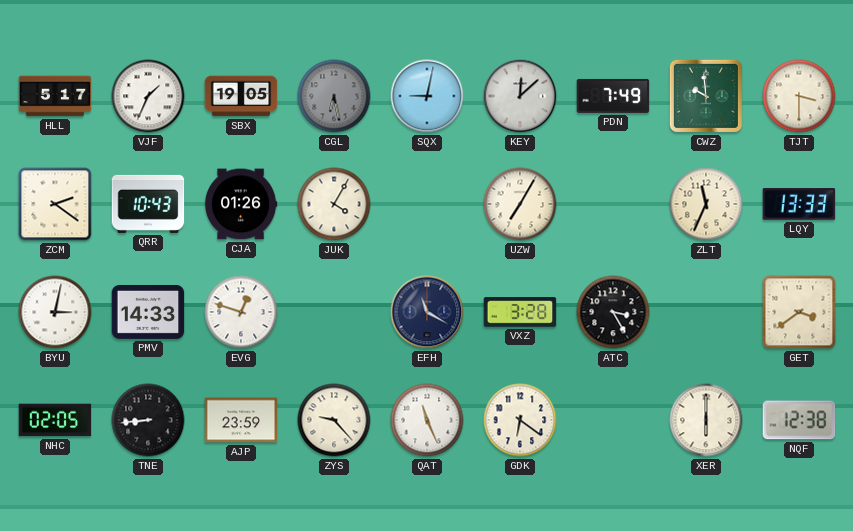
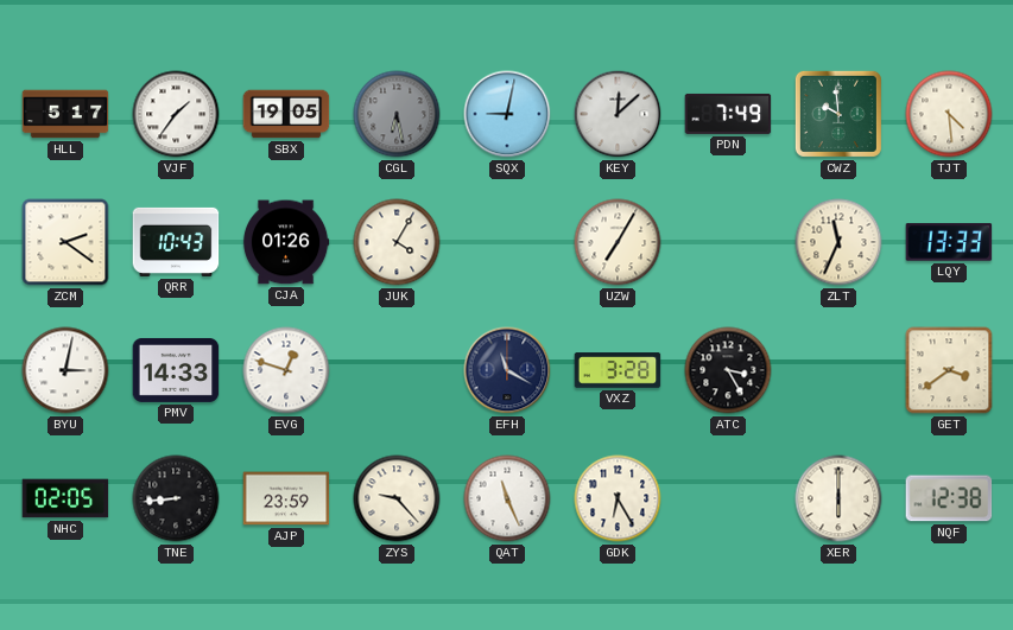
VJF: 1:34 -> 1:36 (176, 114)
TJT: 3:30 -> 4:29 (949, 114)
GDK: 6:21 -> 6:25 (618, 498)
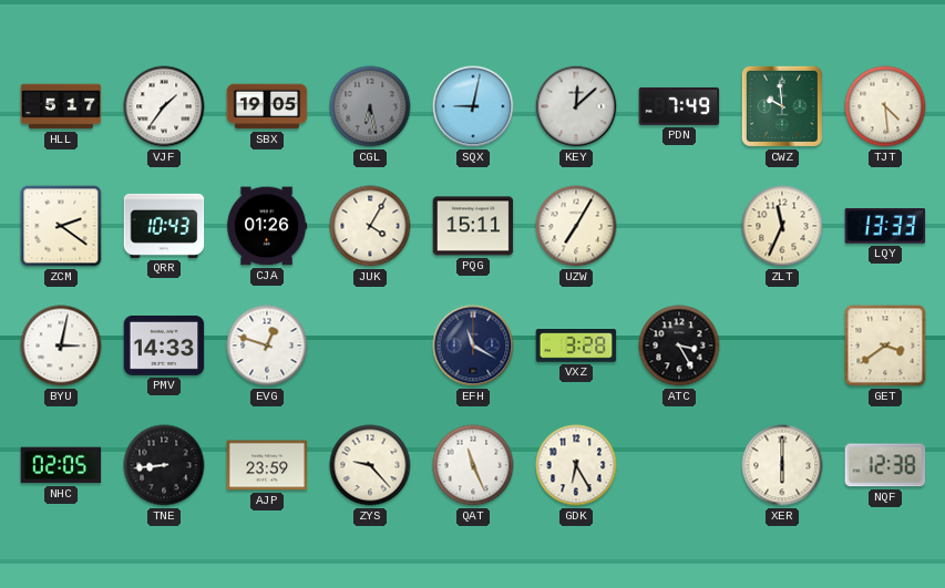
PQG: none -> 15:11 (473, 226)
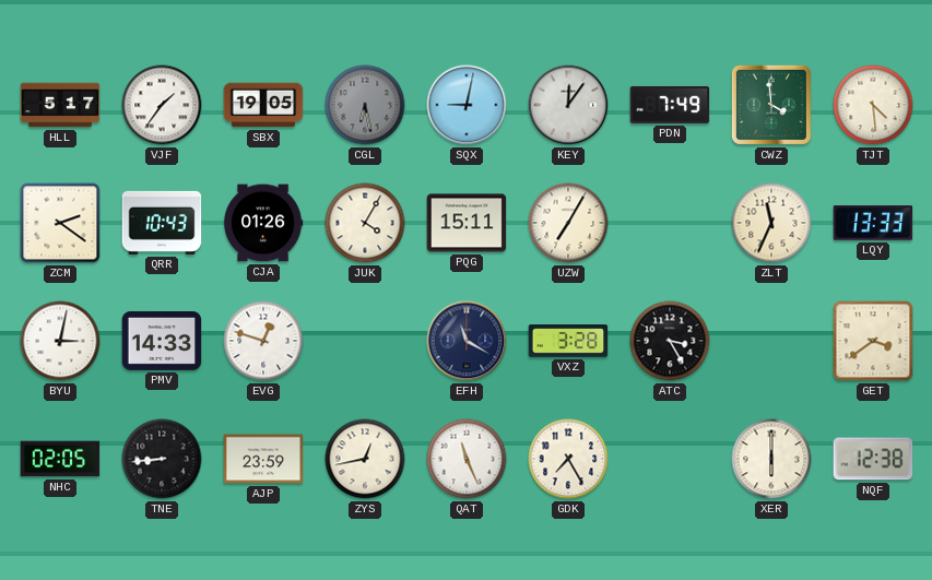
KEY: 12:08 -> 12:06 (568, 105)
CWZ: 9:59 -> 3:59 (771, 105)
ZYS: 9:23 -> 12:43 (365, 459)
GDK: 6:25 -> 7:25 (568, 459)
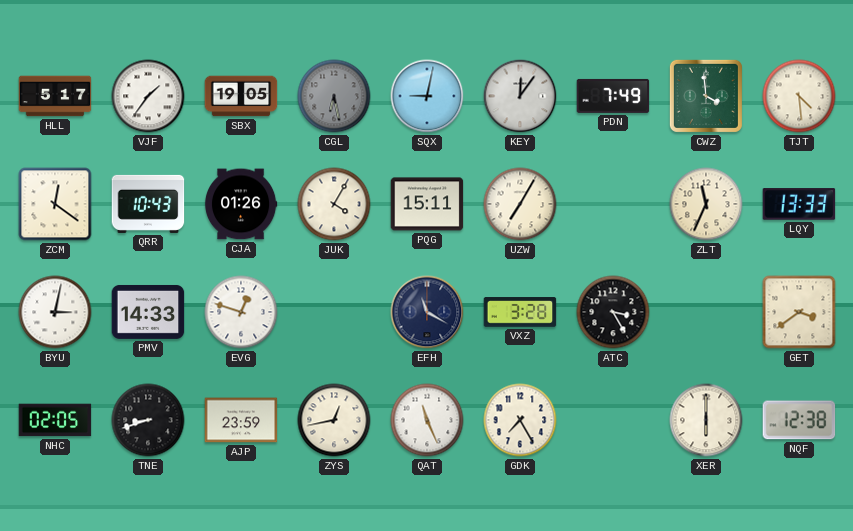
ZCM: 2:21 -> 12:21 (55, 204)
TNE: 8:44 -> 8:42 (148, 420)
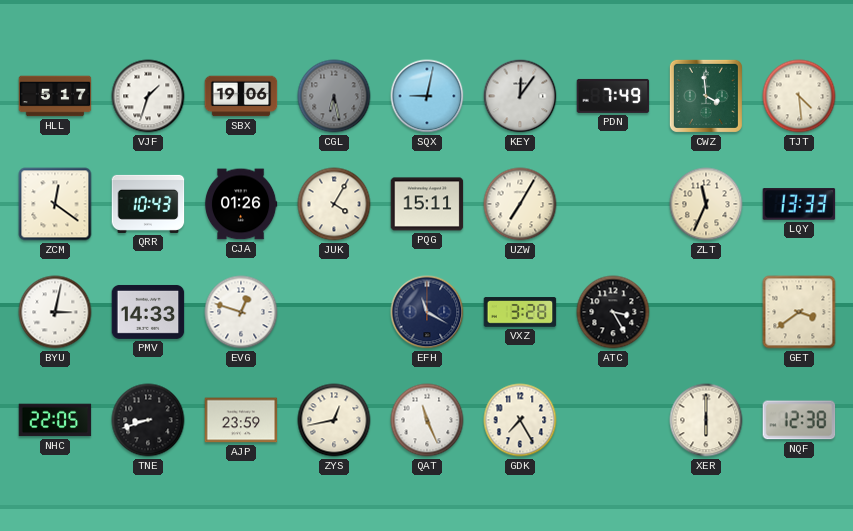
VJF: 1:36 -> 1:33 (148, 96)
SBX: 19:05 -> 19:06 (241, 96)
NHC: 02:05 -> 22:05 (55, 420)
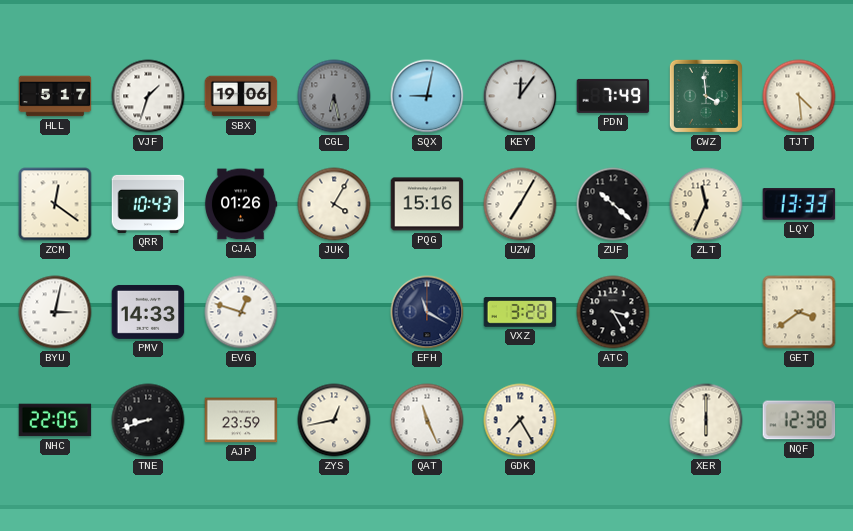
PQG: 15:11 -> 15:16 (427, 204)
ZUF: none -> 10:22 (613, 204)
